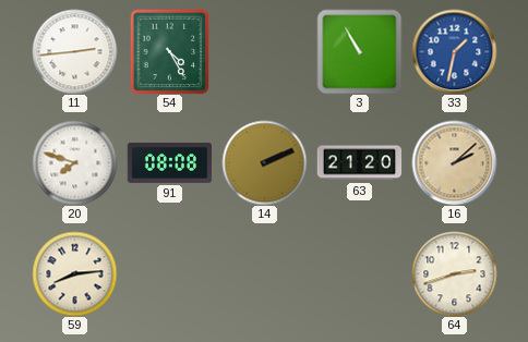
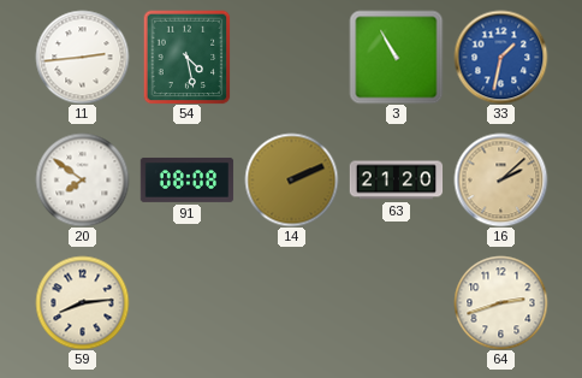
54: 4:25 -> 4:28 (188, 57)
20: 7:48 -> 7:51 (82, 179)
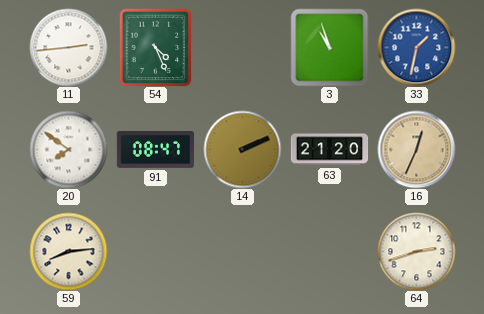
54: 4:28 -> 4:26 (156, 47)
3: 10:55 -> 10:57 (329, 47)
91: 08:08 -> 08:47 (155, 149)
16: 2:08 -> 12:34 (416, 149)
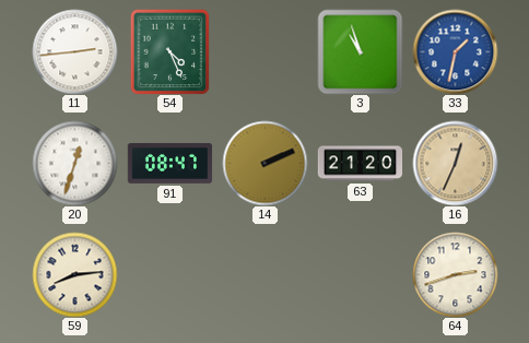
20: 7:51 -> 12:33 (74, 163)
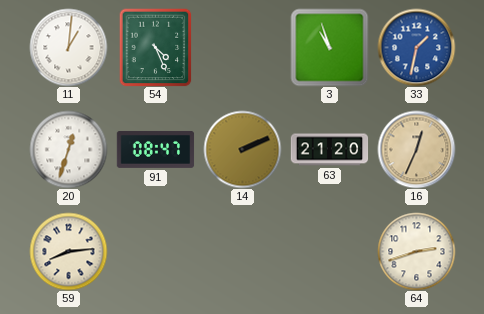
11: 2:44 -> 1:01 (68, 47)
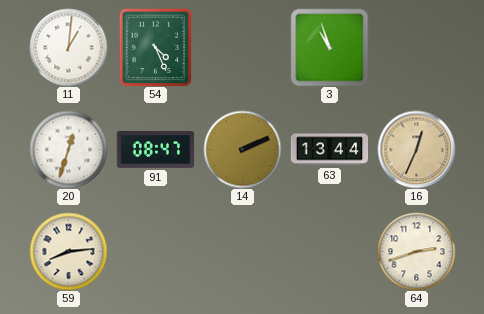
33: 1:32 -> none (416, 47)
63: 21:20 -> 13:44 (329, 150)
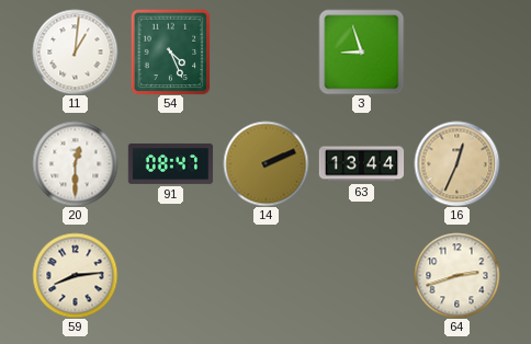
3: 10:57 -> 8:57 (361, 51)
20: 12:33 -> 12:30 (75, 163)
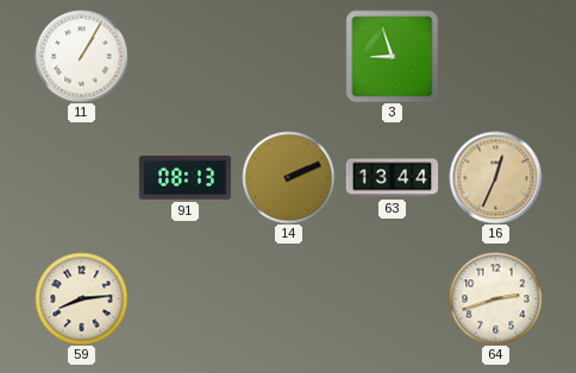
11: 1:01 -> 1:05 (81, 56)
54: 4:26 -> none (171, 51)
20: 12:30 -> none (75, 163)
91: 08:47 -> 08:13 (184, 177)
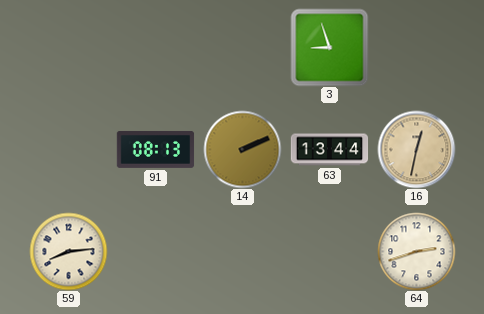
11: 1:05 -> none (81, 56)
16: 12:34 -> 12:32 (416, 149)
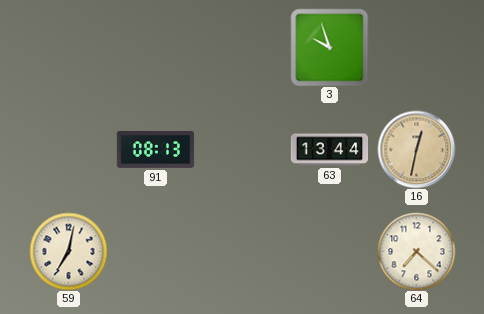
3: 8:57 -> 9:57 (329, 47)
14: 2:11 -> none (242, 149)
59: 8:14 -> 7:02 (68, 251)
64: 2:42 -> 7:22 (416, 251)
